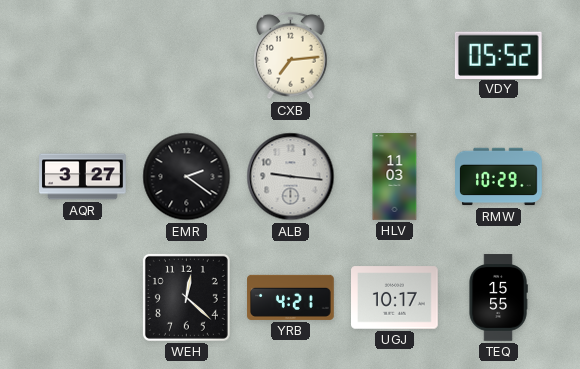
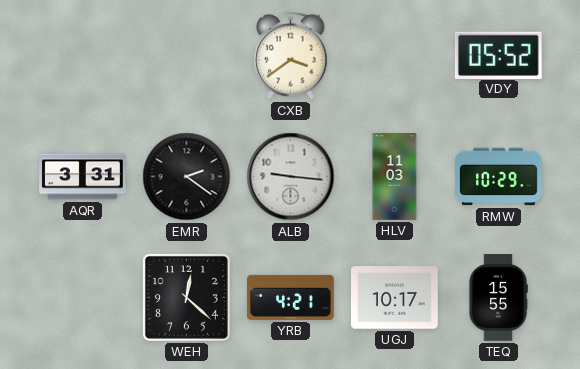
CXB: 7:14 -> 3:39 (291, 56)
AQR: 3:27 -> 3:31 (83, 177)
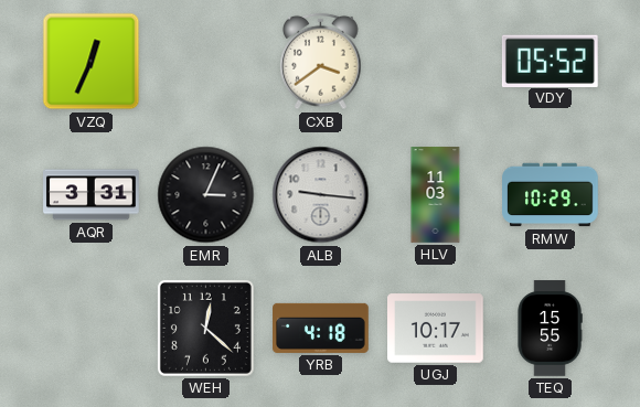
VZQ: none -> 12:34 (92, 62)
EMR: 2:21 -> 3:04 (206, 195)
YRB: 4:21 -> 4:18 (321, 328)
